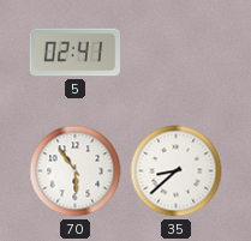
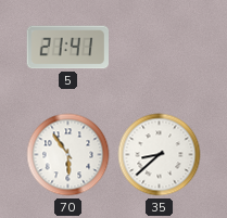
5: 02:41 -> 21:41 (68, 48)
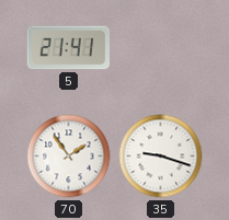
70: 5:54 -> 1:54 (69, 157)
35: 8:38 -> 9:18 (161, 157)
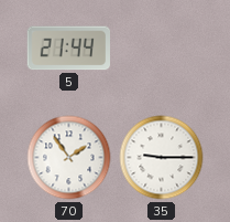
5: 21:41 -> 21:44 (69, 49)
35: 9:18 -> 9:15 (162, 158)
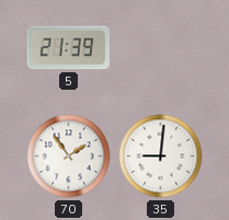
5: 21:44 -> 21:39 (69, 48)
35: 9:15 -> 9:01 (161, 157)
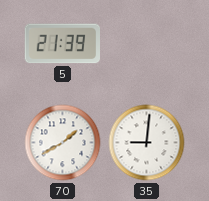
70: 1:54 -> 1:40 (63, 143)
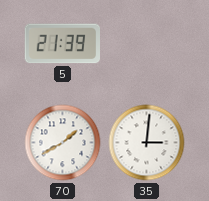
35: 9:01 -> 3:01 (147, 143)
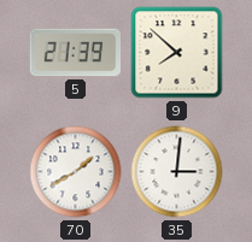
9: none -> 7:52 (177, 53)
